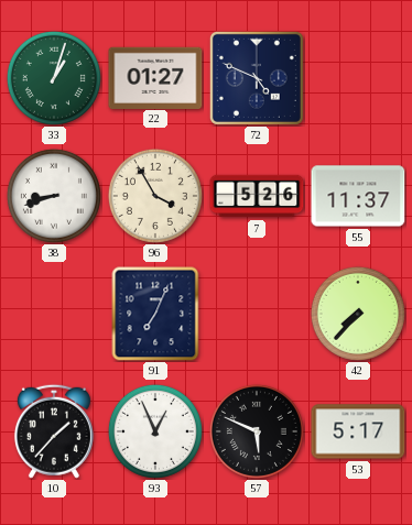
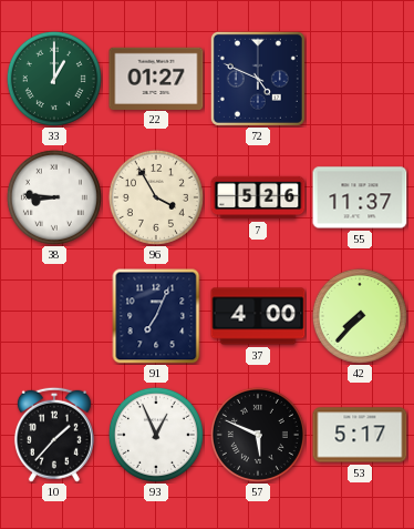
33: 1:03 -> 1:00 (54, 79)
38: 8:42 -> 8:46 (54, 197)
37: none -> 4:00 (258, 316)
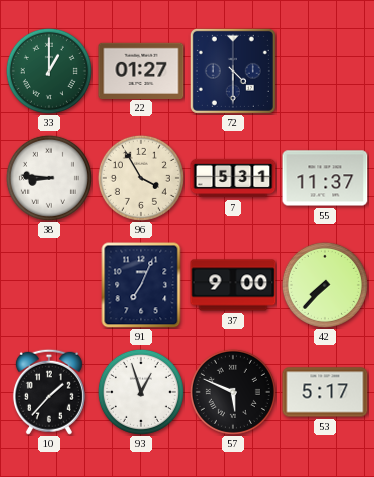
72: 4:49 -> 4:30 (233, 71)
7: 5:26 -> 5:31 (233, 178)
37: 4:00 -> 9:00 (233, 285)
93: 12:56 -> 12:57 (141, 392)
